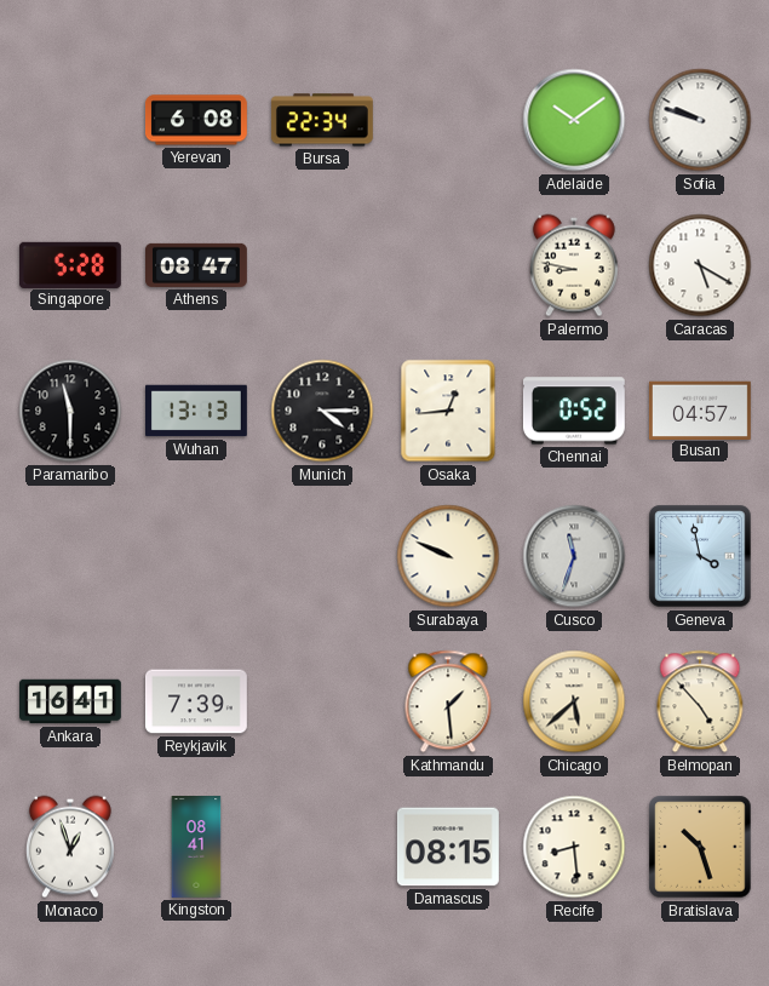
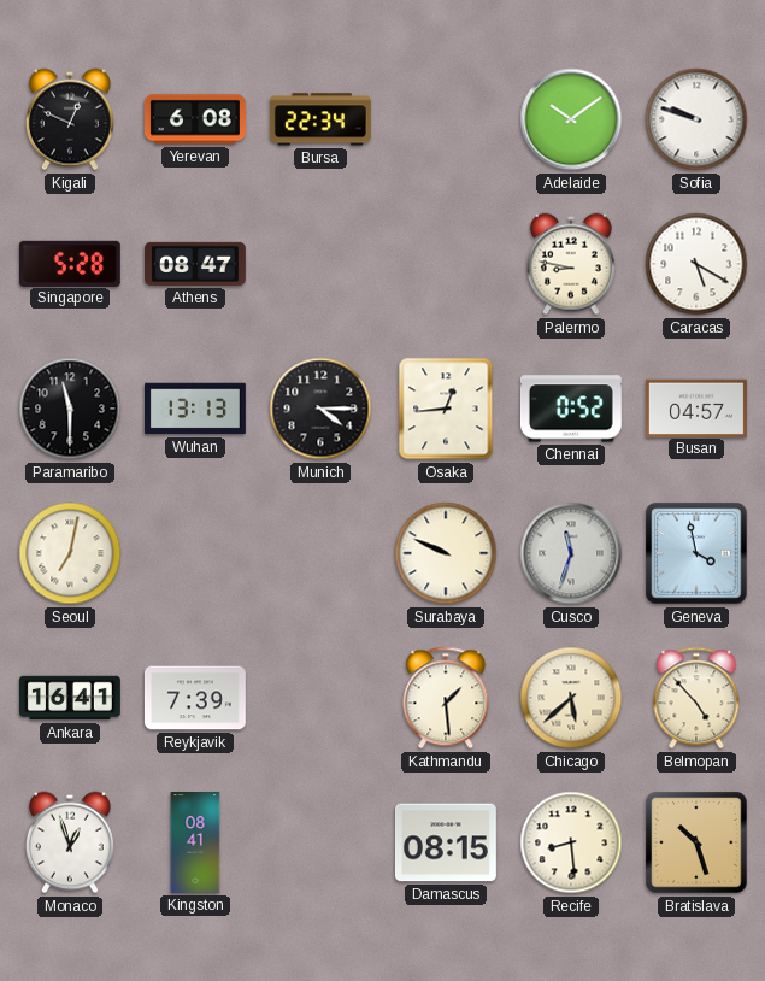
Kigali: none -> 12:49 (70, 119)
Seoul: none -> 7:02 (70, 553)
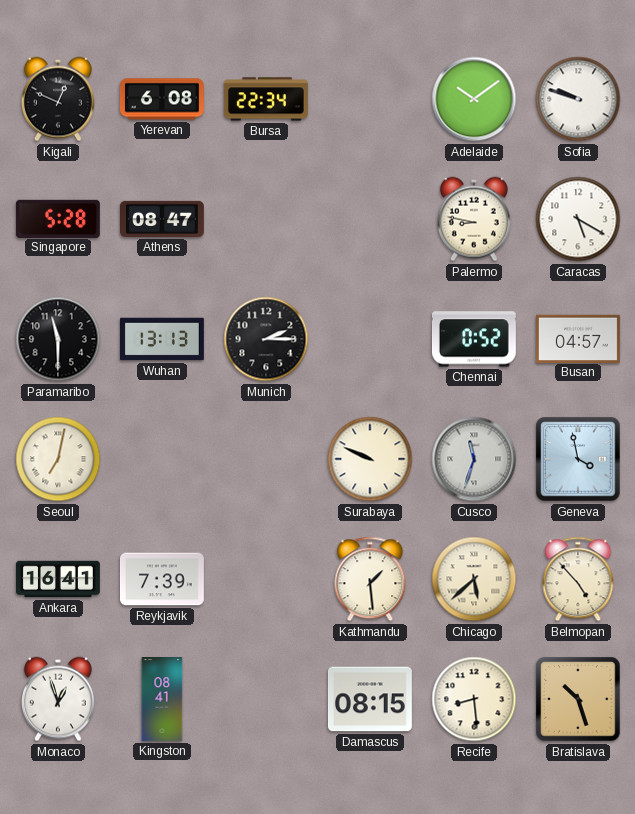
Munich: 4:15 -> 2:15 (266, 339)
Osaka: 12:44 -> none (446, 409)
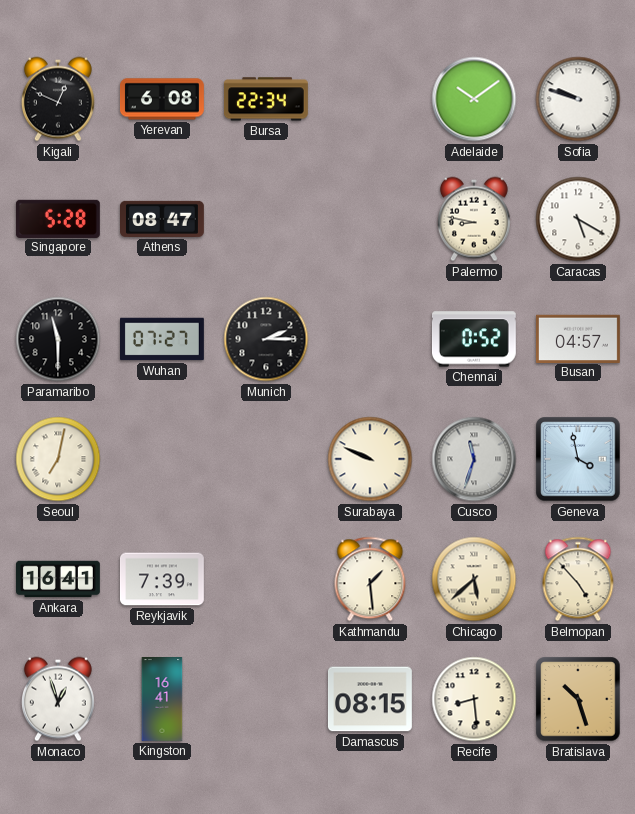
Wuhan: 13:13 -> 07:27 (163, 339)
Kingston: 08:41 -> 16:41 (162, 700)
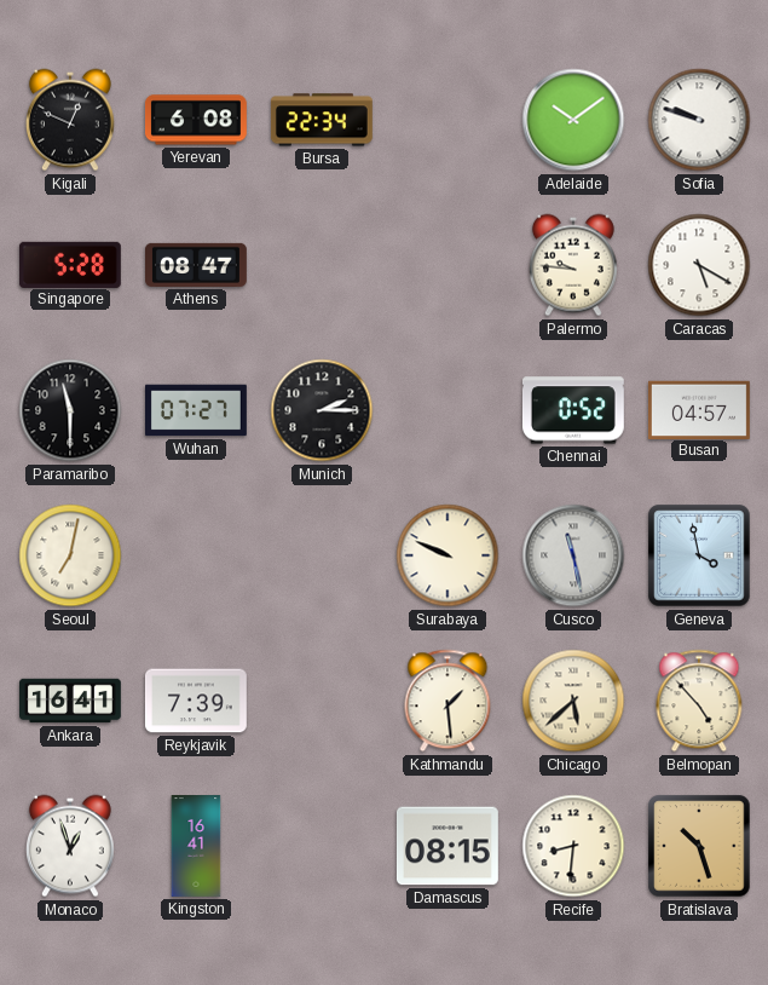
Palermo: 8:47 -> 9:46 (573, 265)
Cusco: 11:33 -> 11:28 (573, 555)
Recife: 8:29 -> 8:31 (573, 846)
